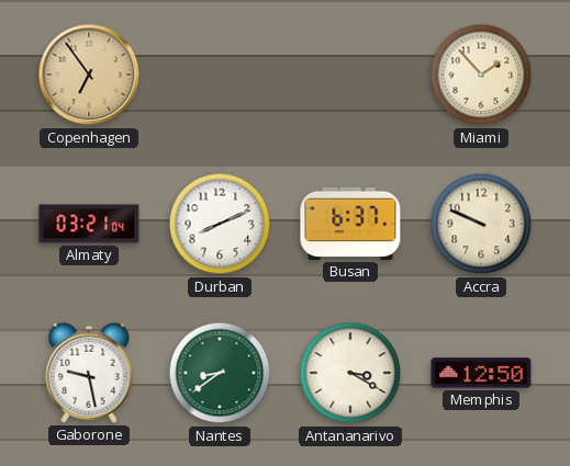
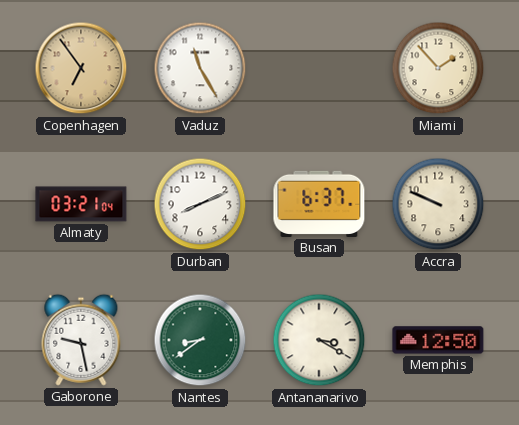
Vaduz: none -> 11:25 (200, 68)
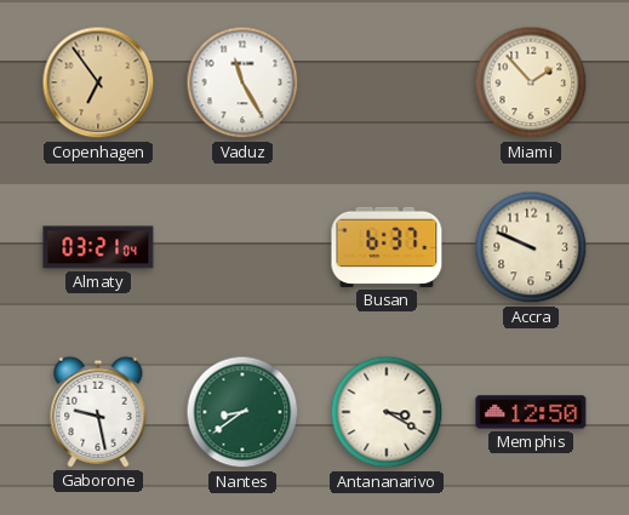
Durban: 8:11 -> none (200, 204)
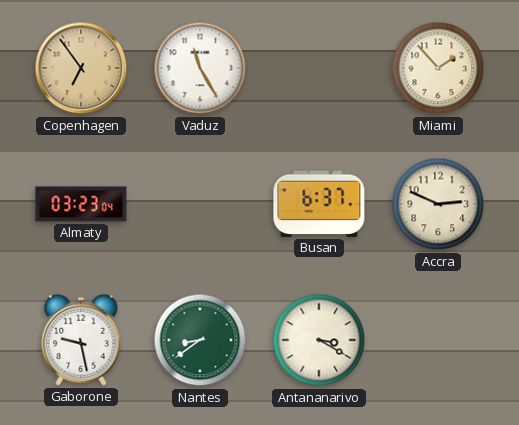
Almaty: 03:21 -> 03:23 (81, 204)
Accra: 9:49 -> 2:49 (438, 204)
Memphis: 12:50 -> none (531, 412)
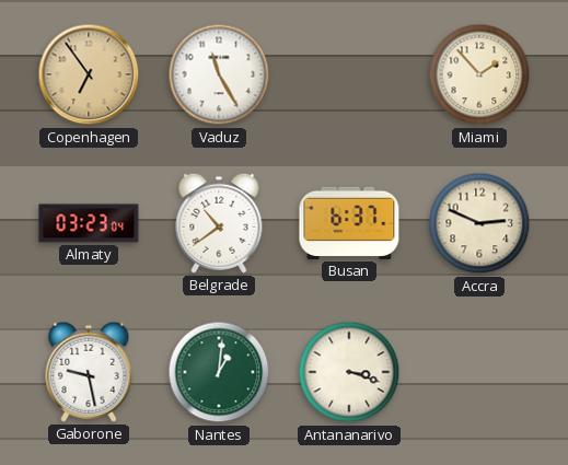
Belgrade: none -> 10:39 (219, 223)
Nantes: 8:39 -> 1:01 (219, 372)
Antananarivo: 3:20 -> 3:18 (349, 372)
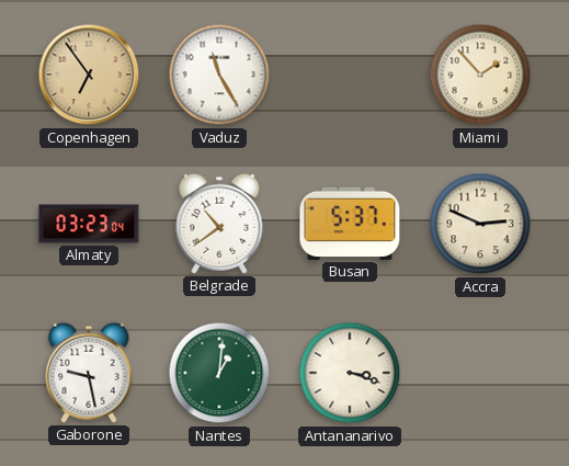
Busan: 6:37 -> 5:37 (350, 224)
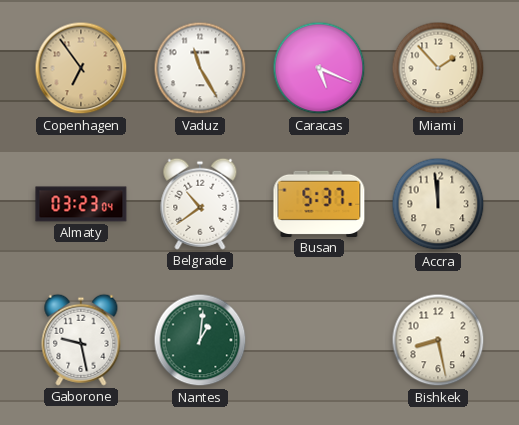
Caracas: none -> 5:19 (319, 68)
Accra: 2:49 -> 11:59 (438, 204)
Antananarivo: 3:18 -> none (350, 373)
Bishkek: none -> 8:28 (438, 340)
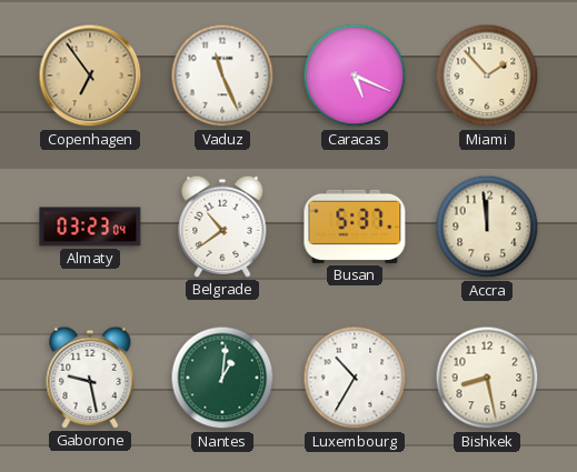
Vaduz: 11:25 -> 11:26 (222, 76)
Luxembourg: none -> 10:35 (355, 378)
